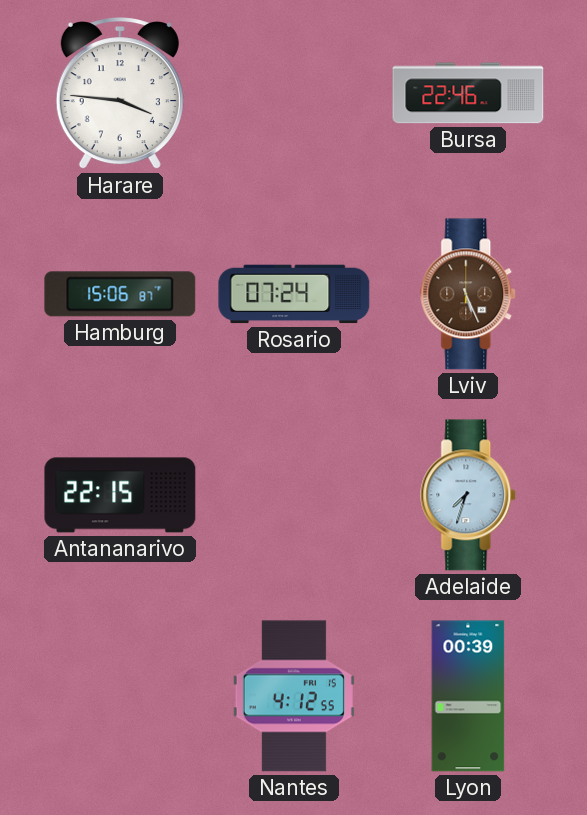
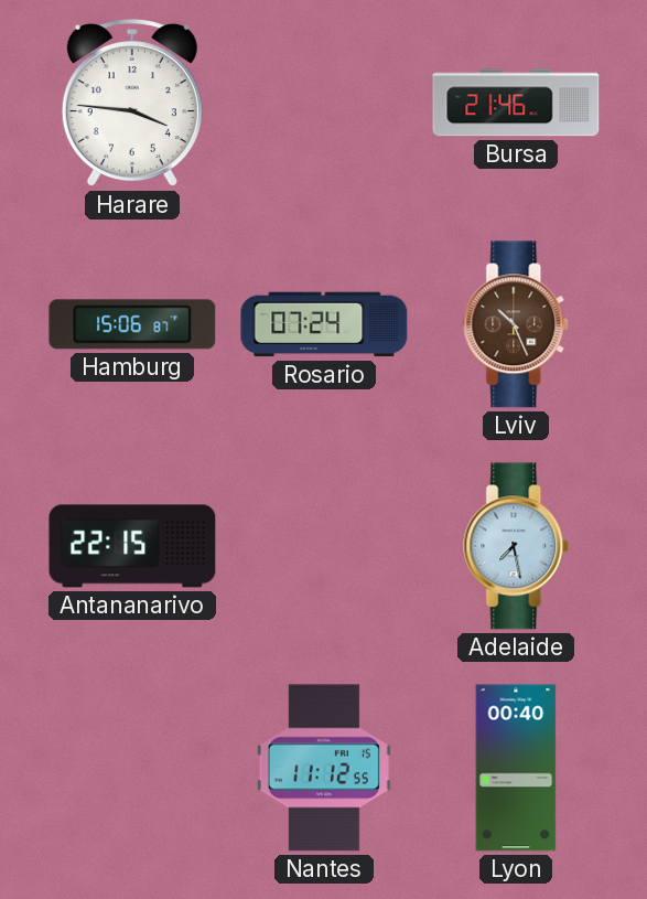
Bursa: 22:46 -> 21:46 (516, 103)
Lviv: 5:26 -> 10:26 (517, 324)
Adelaide: 7:33 -> 7:28 (517, 546)
Nantes: 4:12 -> 11:12 (324, 768)
Lyon: 00:39 -> 00:40 (516, 768)
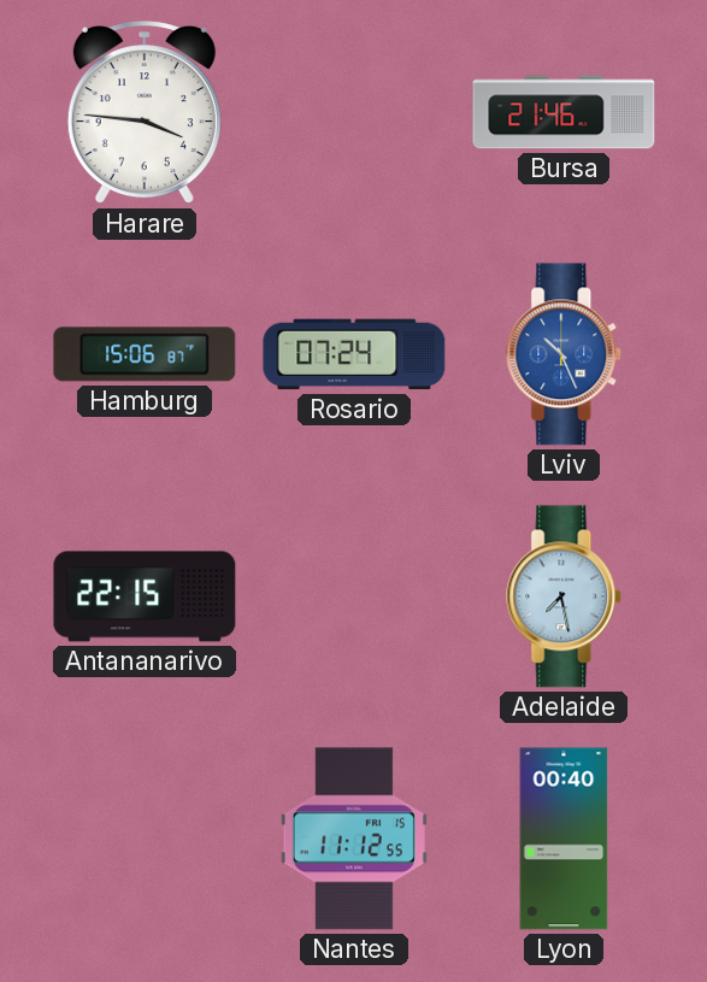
Lviv dial: brown -> blue (565, 354)
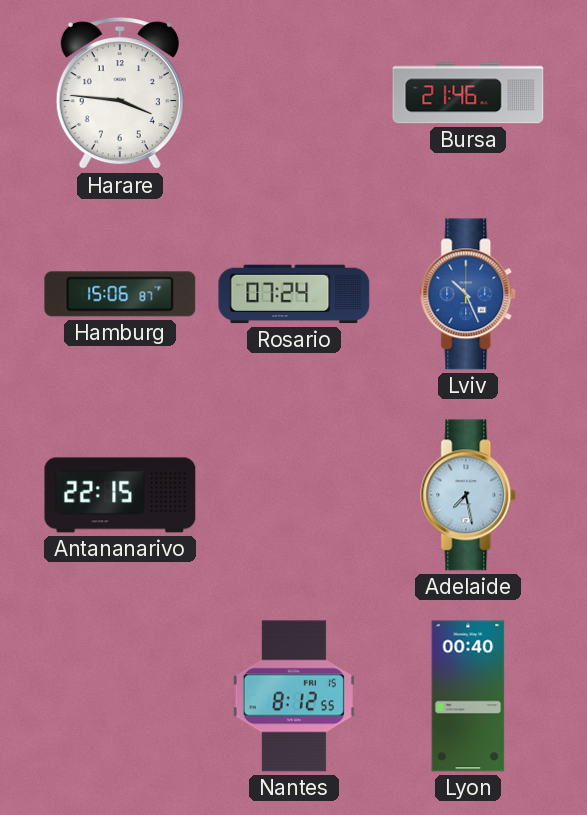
Nantes: 11:12 -> 8:12 (294, 696)
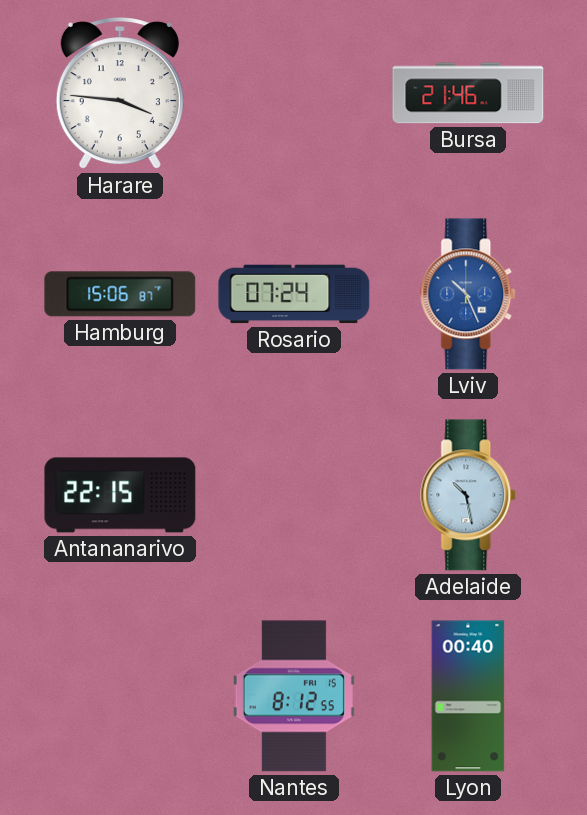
Adelaide: 7:28 -> 10:28 (469, 495)
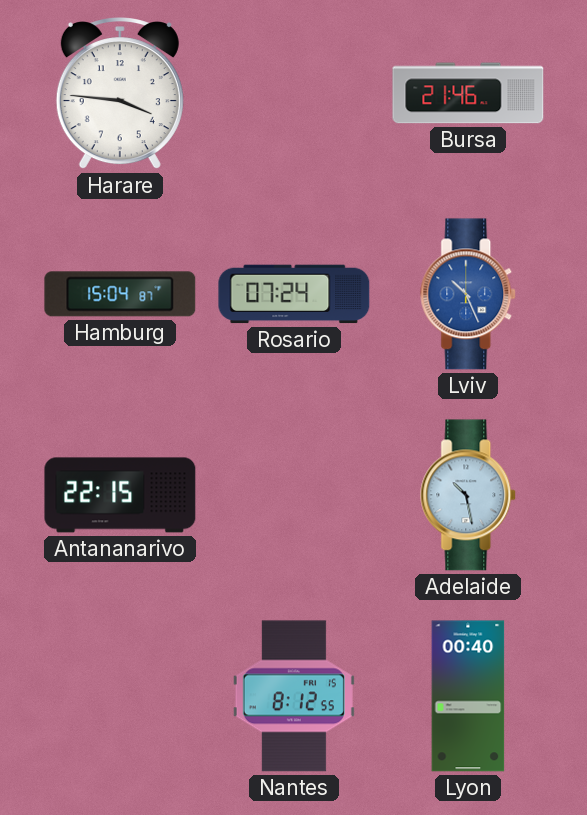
Hamburg: 15:06 -> 15:04 (120, 294)
